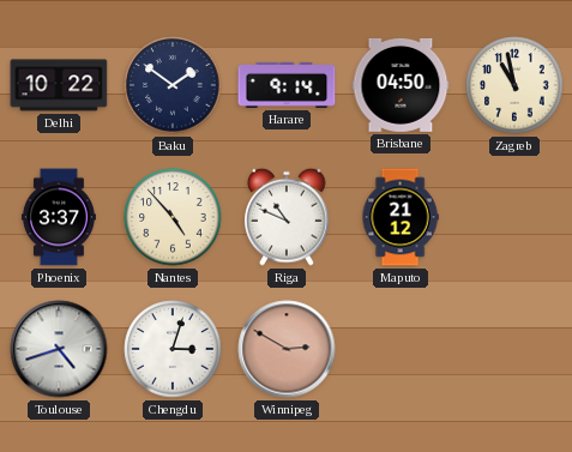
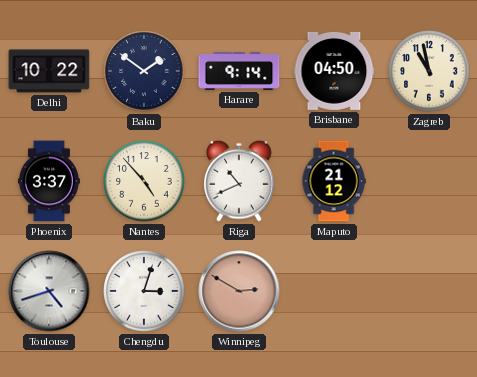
Riga: 10:49 -> 10:41 (239, 181)
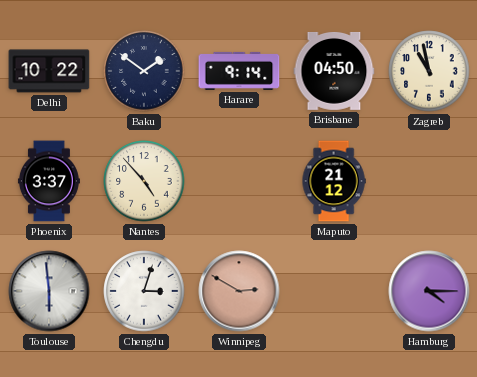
Riga: 10:41 -> none (239, 181)
Toulouse: 4:42 -> 5:59 (49, 291)
Hamburg: none -> 4:15 (429, 291)
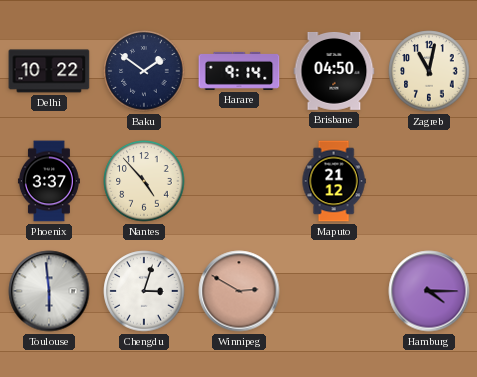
Zagreb: 10:58 -> 11:02 (429, 71)
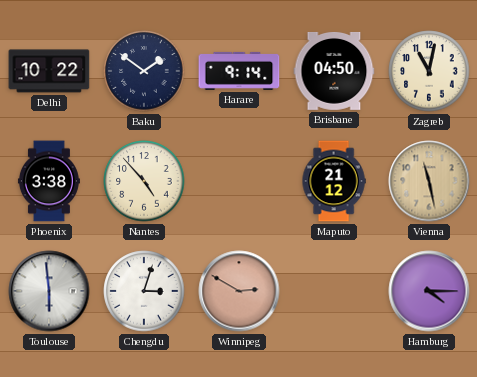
Phoenix: 3:37 -> 3:38 (49, 181)
Vienna: none -> 11:28 (429, 181)
